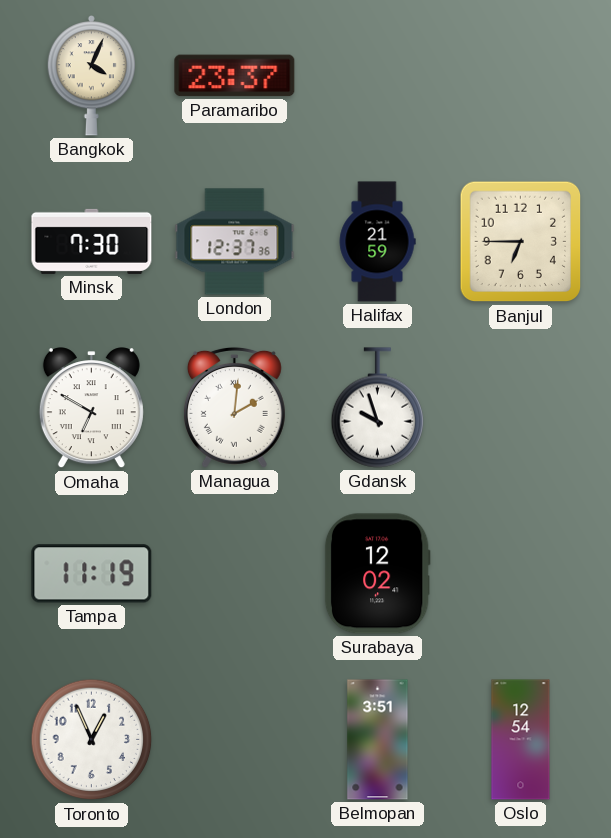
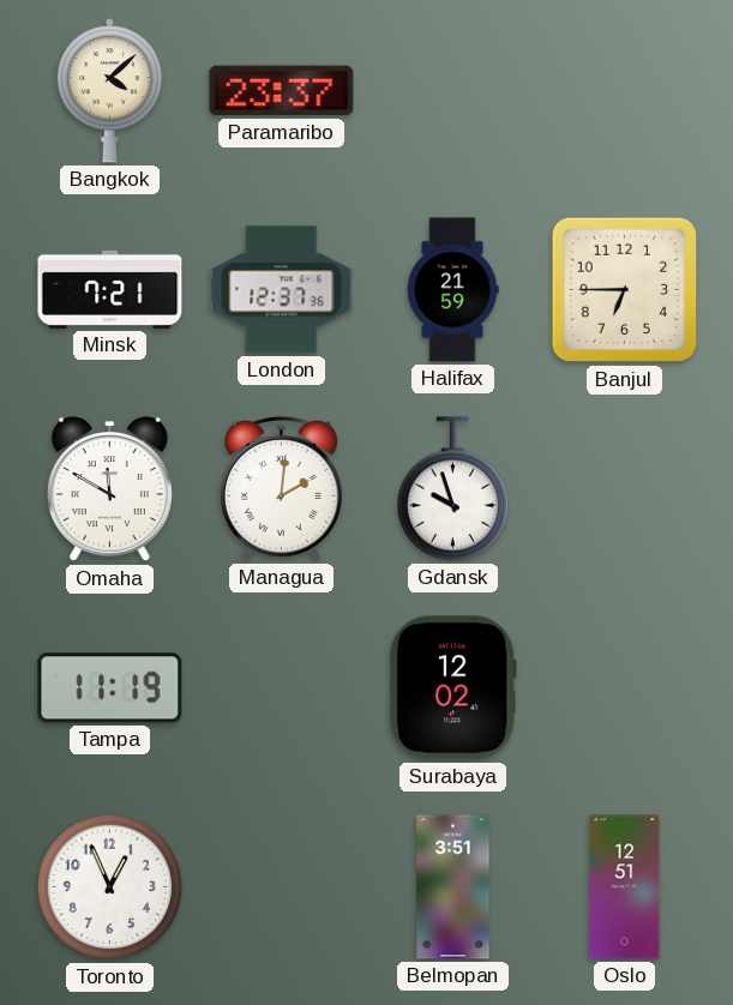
Bangkok: 4:04 -> 4:08 (110, 91)
Minsk: 7:30 -> 7:21 (110, 289)
Omaha: 6:50 -> 11:50 (109, 489)
Oslo: 12:54 -> 12:51 (625, 887)
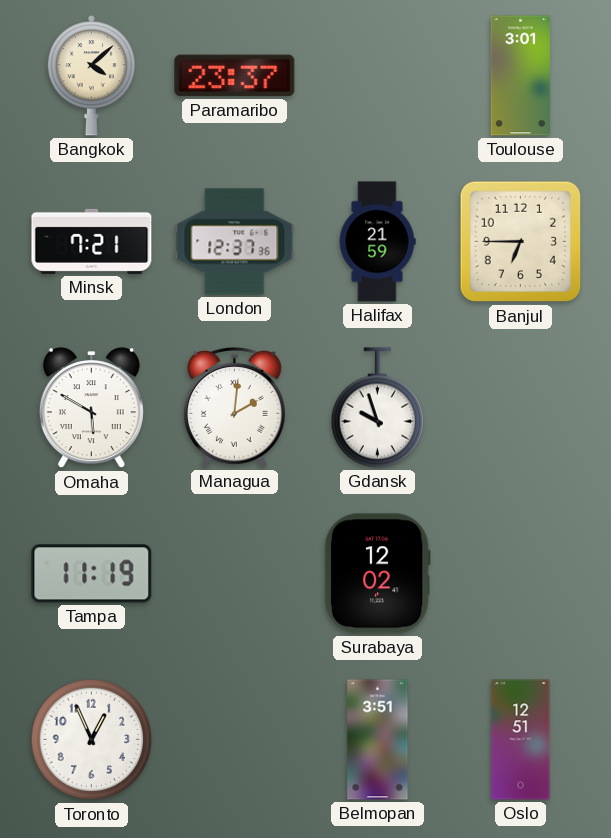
Toulouse: none -> 3:01 (520, 76)
Omaha: 11:50 -> 5:50 (91, 408)
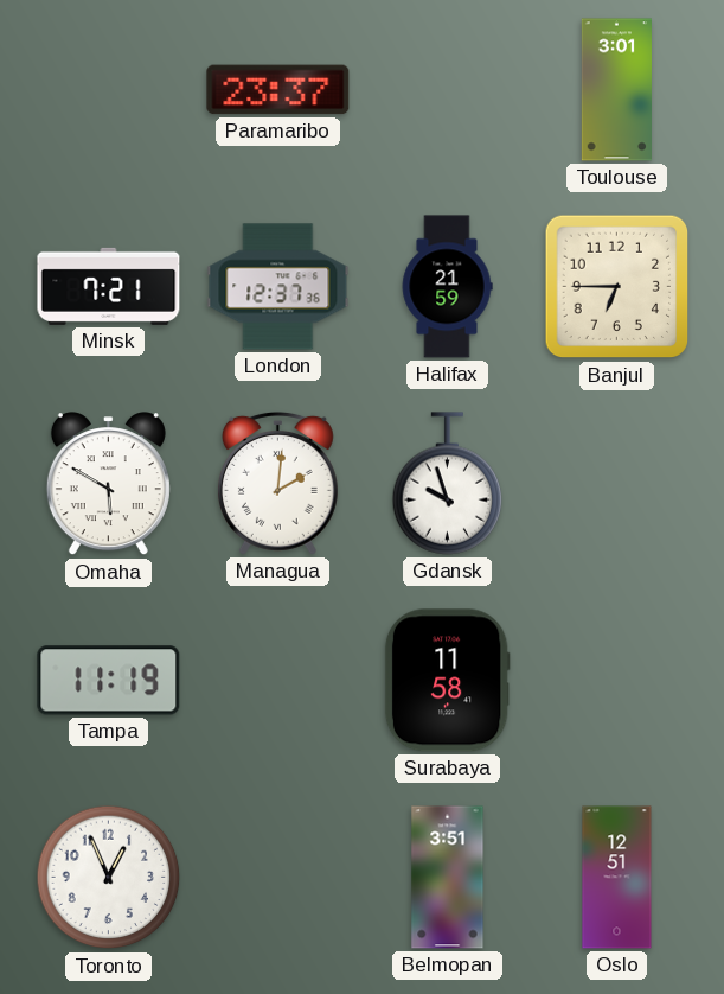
Bangkok: 4:08 -> none (92, 76)
Surabaya: 12:02 -> 11:58 (447, 681)
